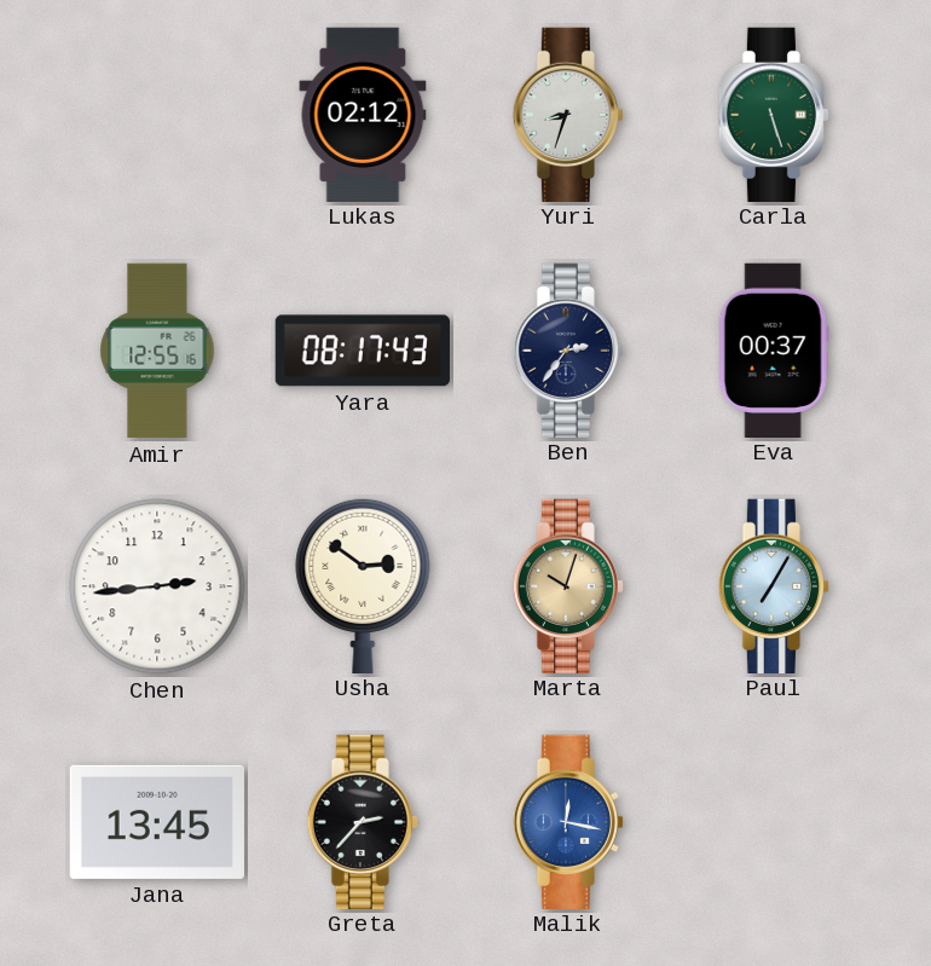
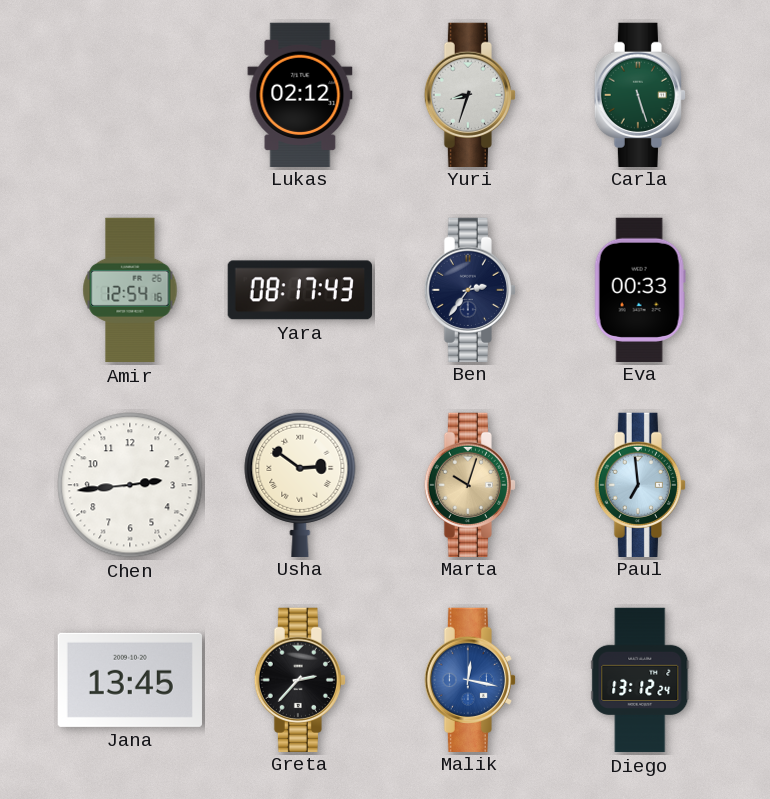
Amir: 12:55 -> 12:54 (130, 290)
Eva: 00:37 -> 00:33 (640, 289)
Paul: 7:05 -> 6:59 (640, 484)
Diego: none -> 13:12 (640, 680)
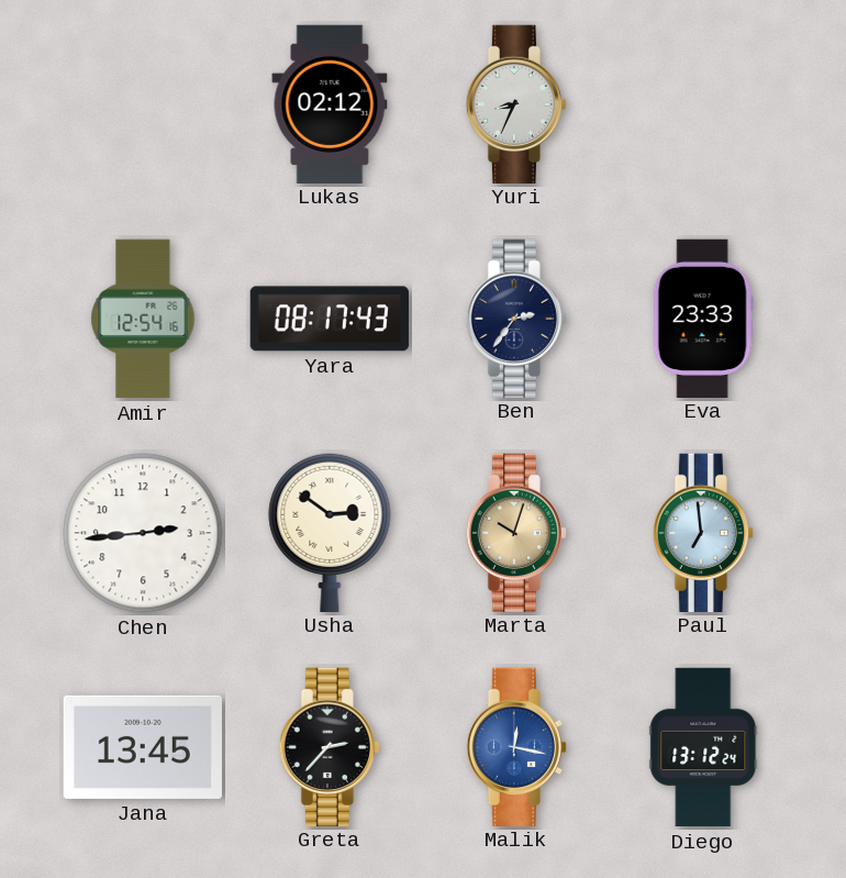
Yuri: 8:33 -> 8:34 (516, 103)
Carla: 5:27 -> none (640, 94)
Eva: 00:33 -> 23:33 (703, 318)
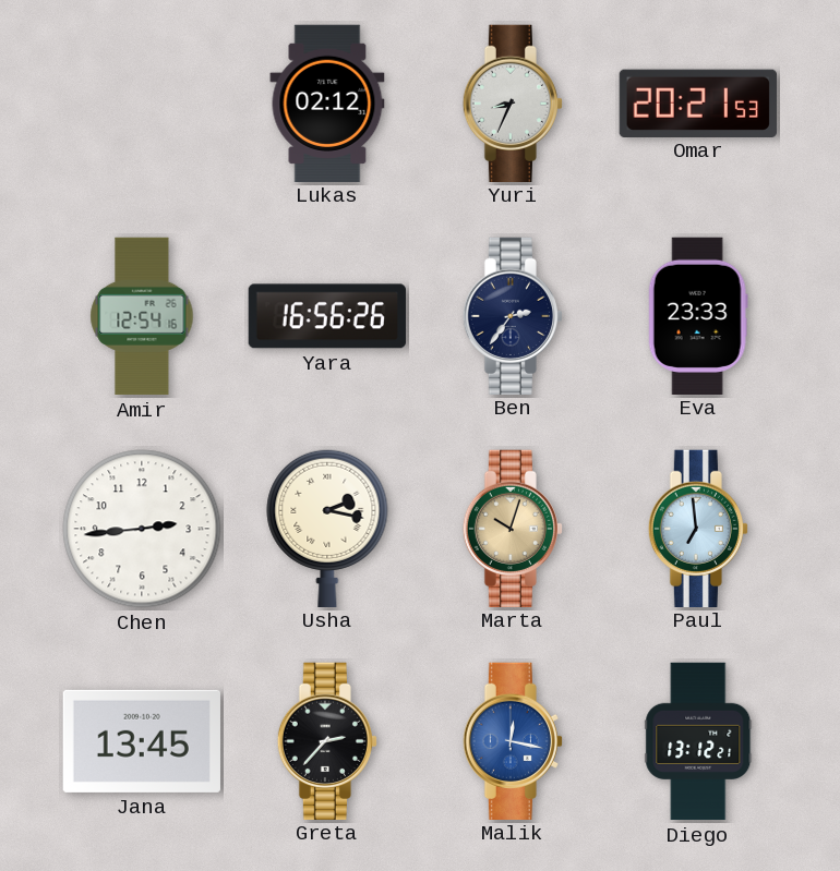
Omar: none -> 20:21 (698, 102)
Yara: 08:17 -> 16:56 (327, 316)
Usha: 2:51 -> 2:17 (327, 528)
Diego: 13:12:24 -> 13:12:21 (698, 741)
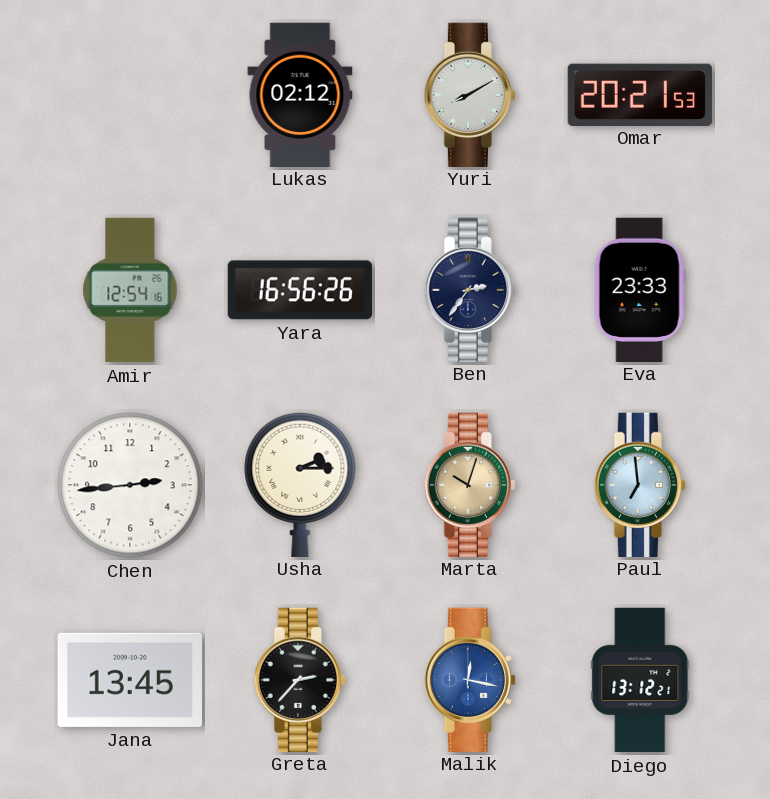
Yuri: 8:34 -> 8:10 (470, 94)
Usha: 2:17 -> 2:15 (300, 484)
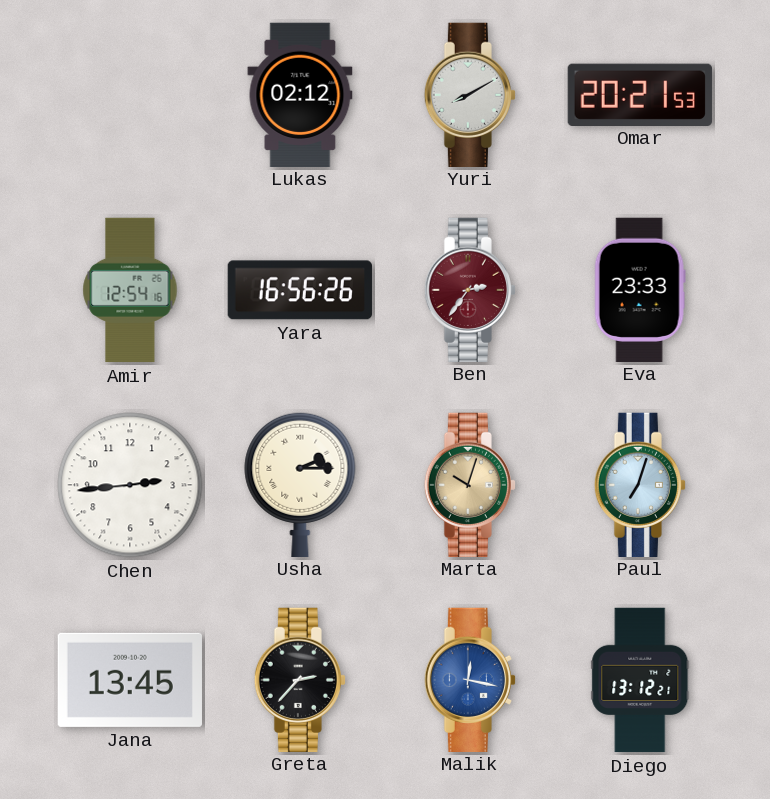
Ben dial: navy -> burgundy (470, 289)
Paul: 6:59 -> 7:03 (640, 484)
